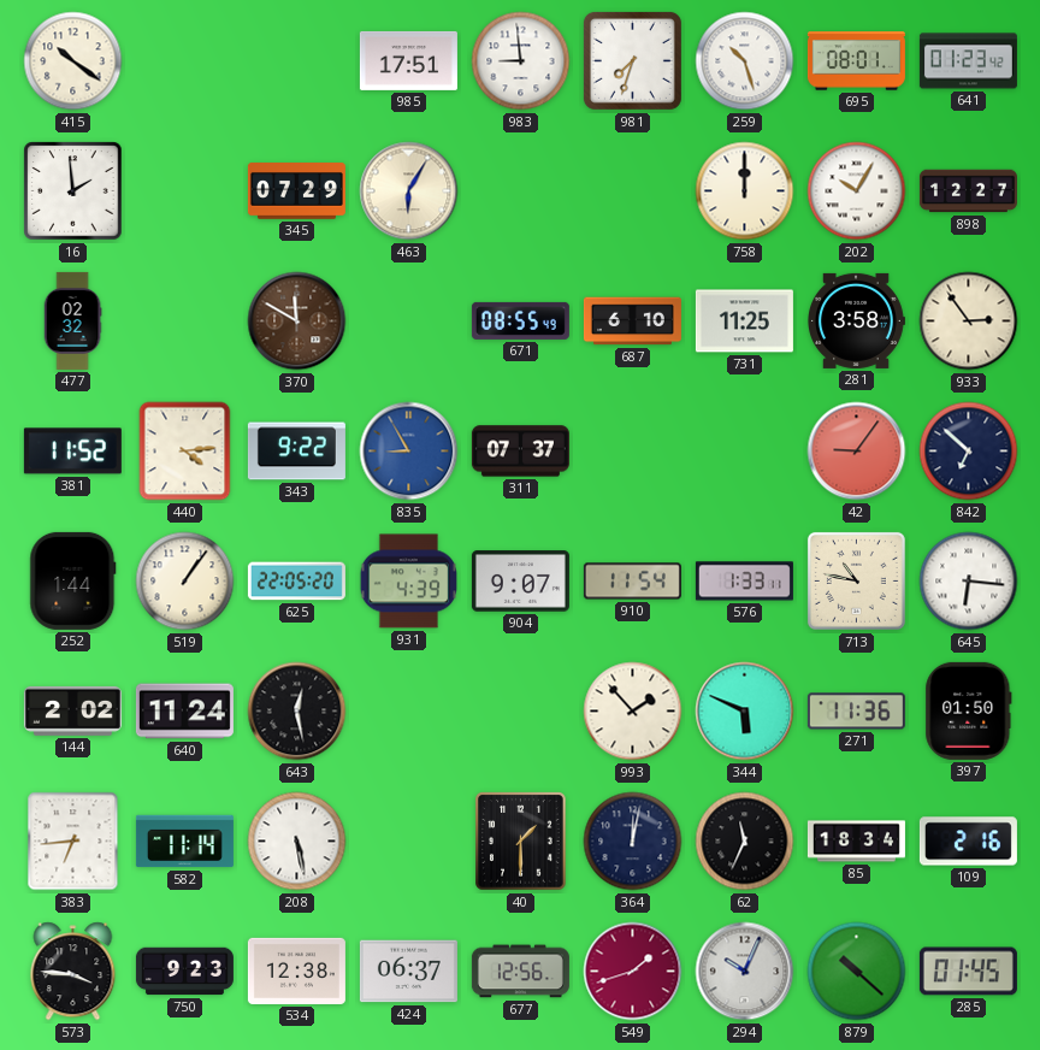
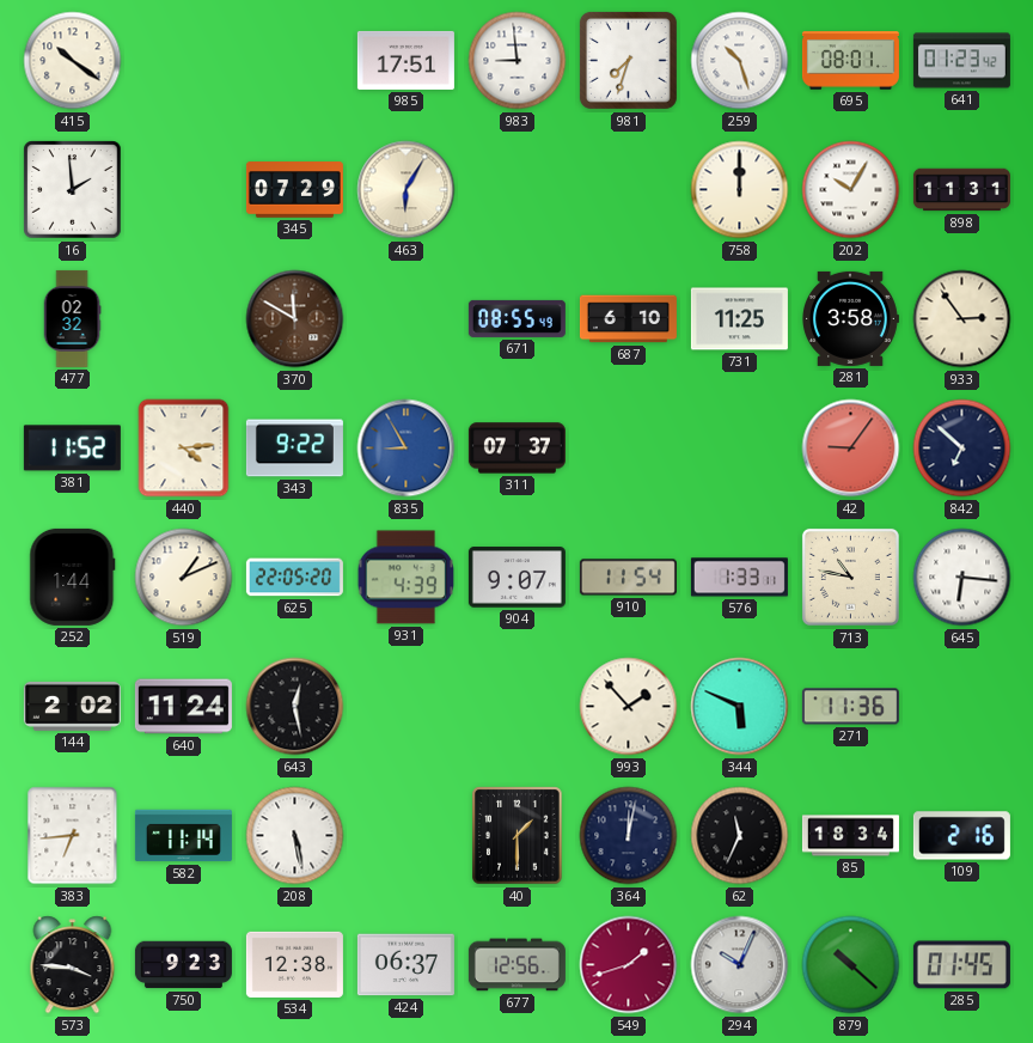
898: 12:27 -> 11:31 (961, 190)
519: 1:06 -> 1:11 (184, 578)
397: 01:50 -> none (969, 710)
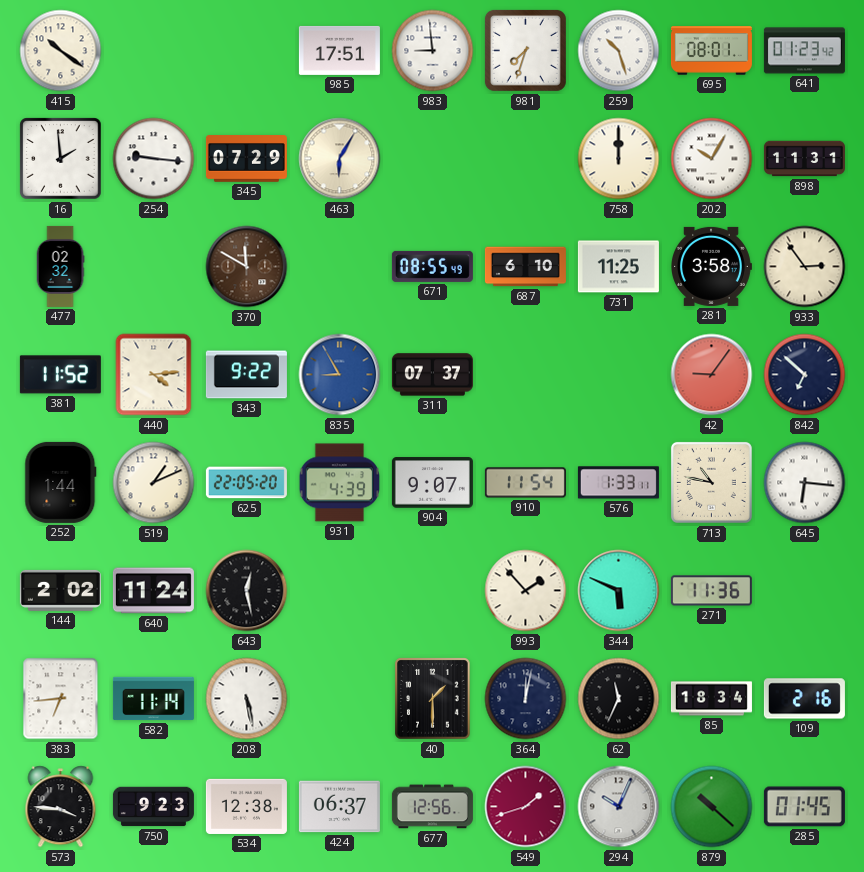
254: none -> 9:16 (154, 159)
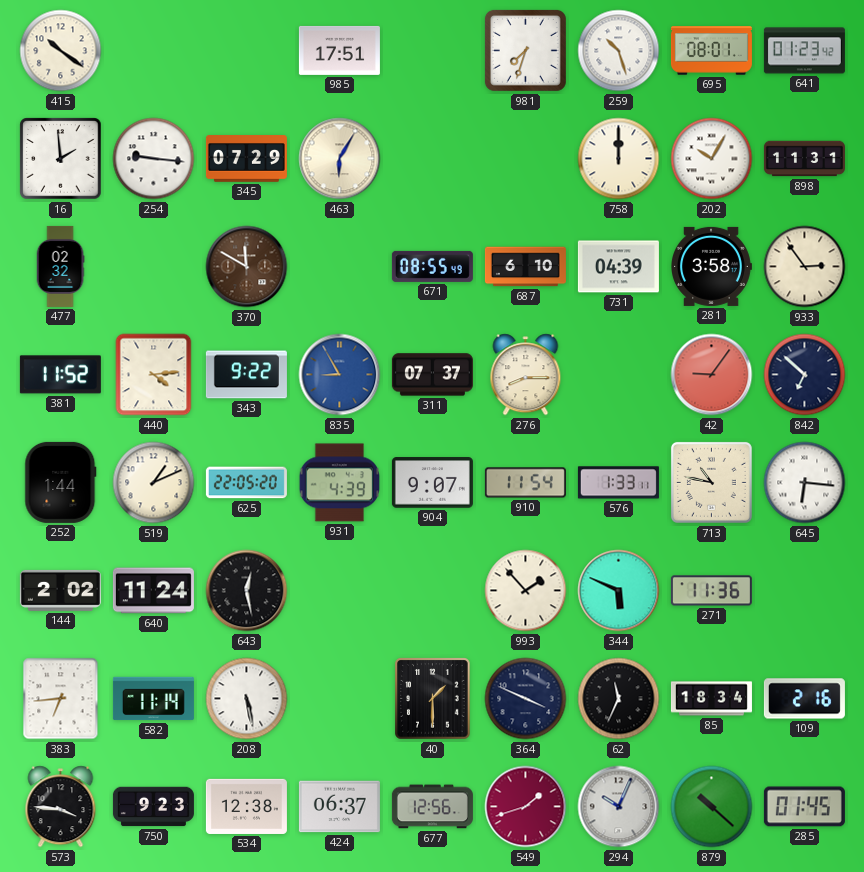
983: 8:59 -> none (433, 51)
731: 11:25 -> 04:39 (618, 267)
276: none -> 8:15 (526, 375)
364: 12:02 -> 3:49 (526, 699)
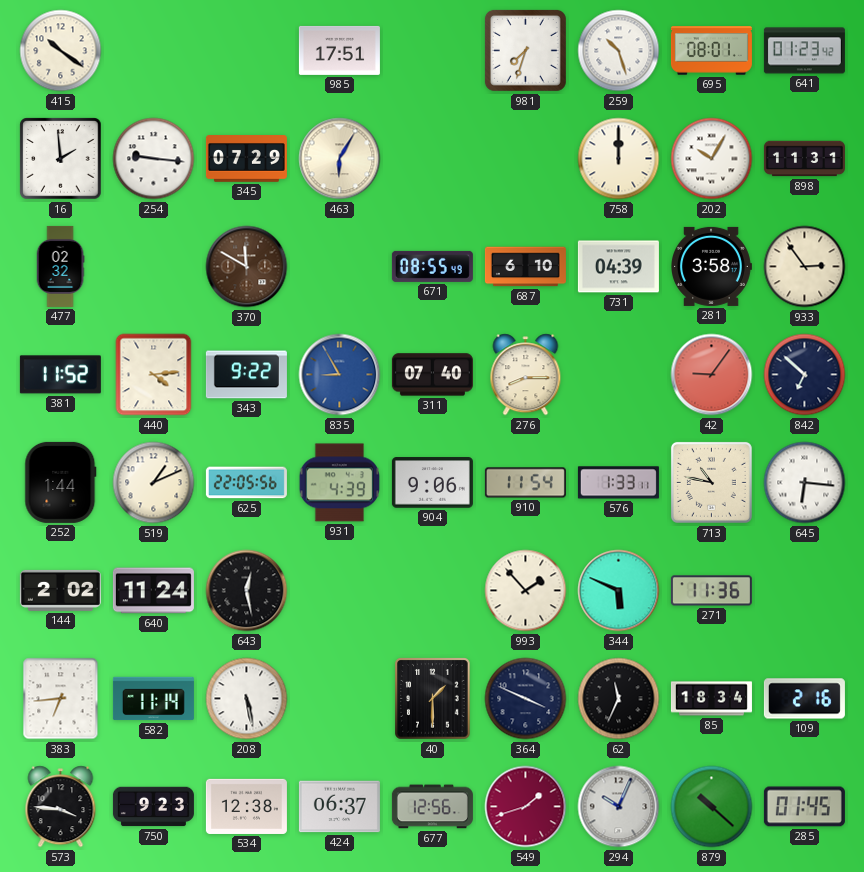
311: 07:37 -> 07:40 (432, 375)
625: 22:05:20 -> 22:05:56 (246, 483)
904: 9:07 -> 9:06 (432, 483)
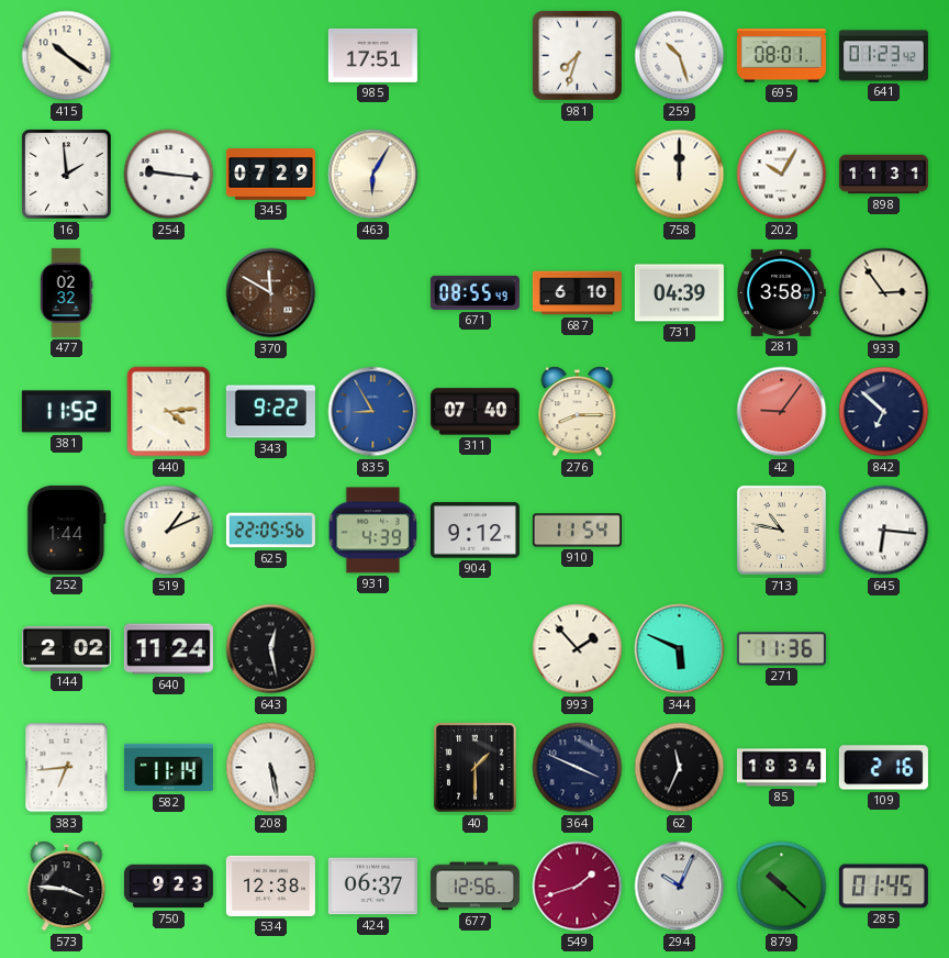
904: 9:06 -> 9:12 (474, 531)
576: 1:33 -> none (618, 483)
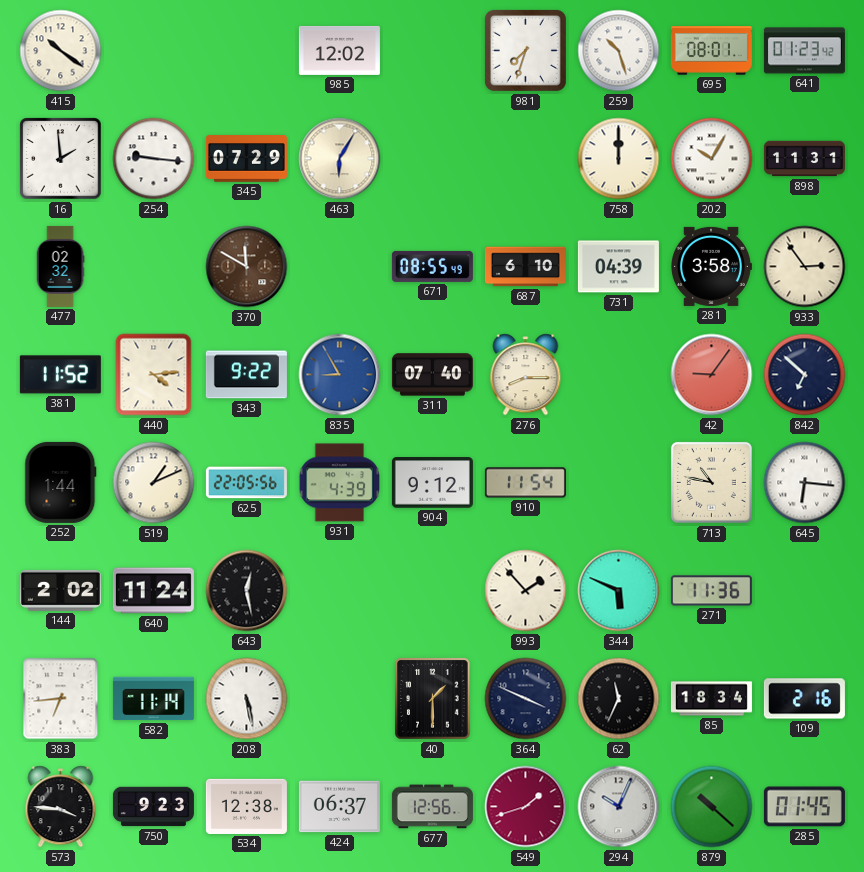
985: 17:51 -> 12:02 (339, 50)
